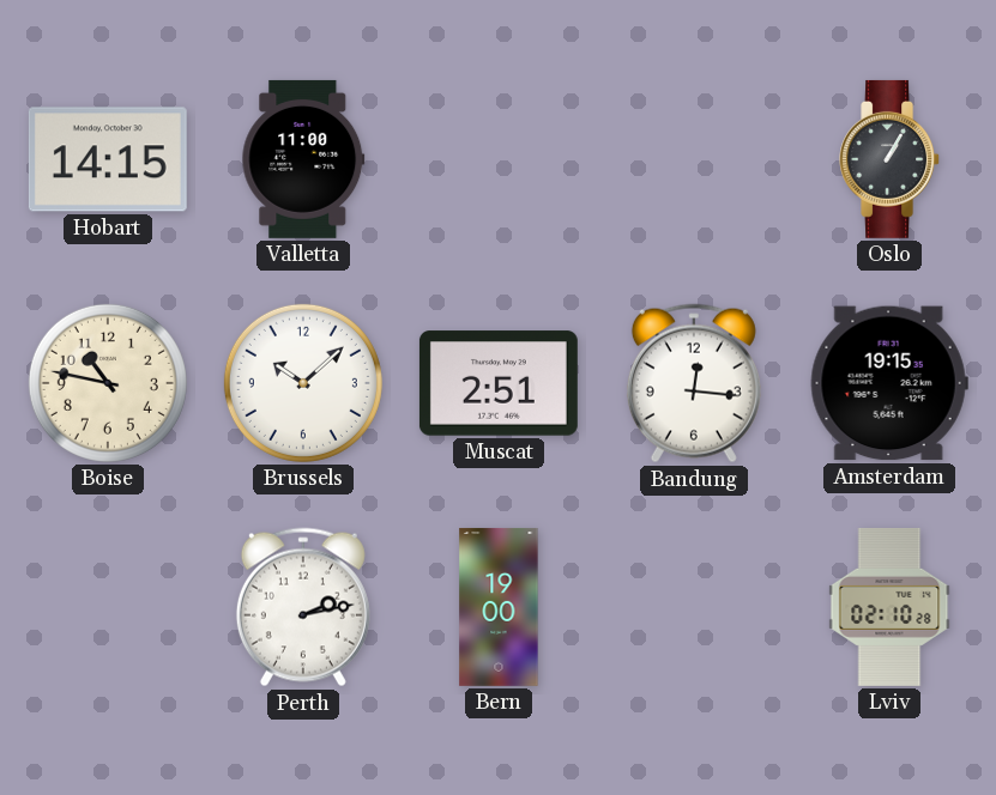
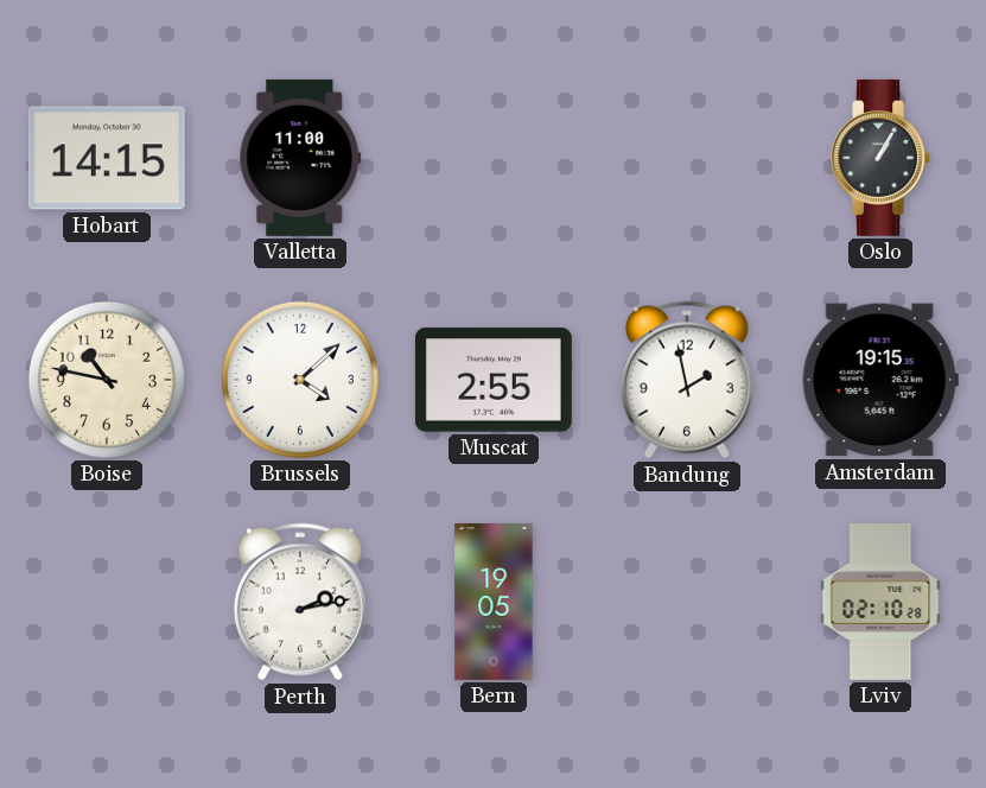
Brussels: 10:08 -> 4:08 (300, 380)
Muscat: 2:51 -> 2:55 (494, 380)
Bandung: 12:16 -> 1:58 (687, 380)
Bern: 19:00 -> 19:05 (494, 602)
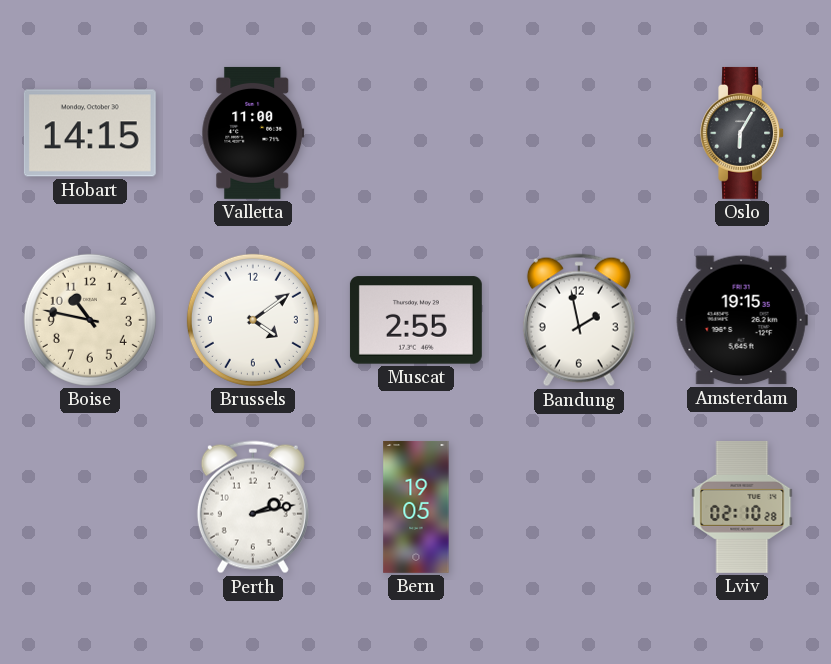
Oslo: 1:05 -> 6:05 (743, 133)
Brussels: 4:08 -> 4:09 (253, 320)
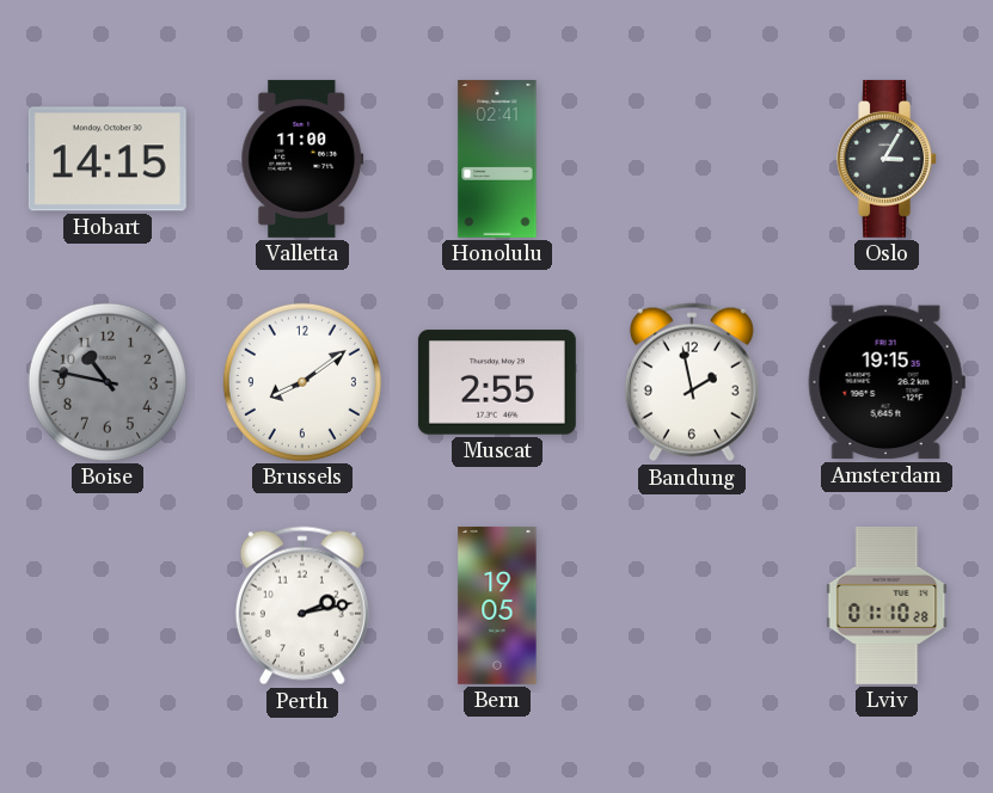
Honolulu: none -> 02:41 (497, 159)
Oslo: 6:05 -> 3:05 (888, 159)
Boise dial: cream -> grey (108, 382)
Brussels: 4:09 -> 8:09 (302, 382)
Lviv: 02:10 -> 01:10 (887, 605)
